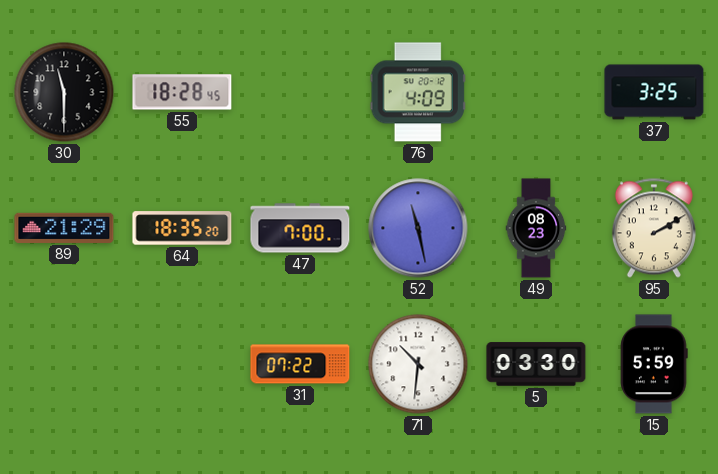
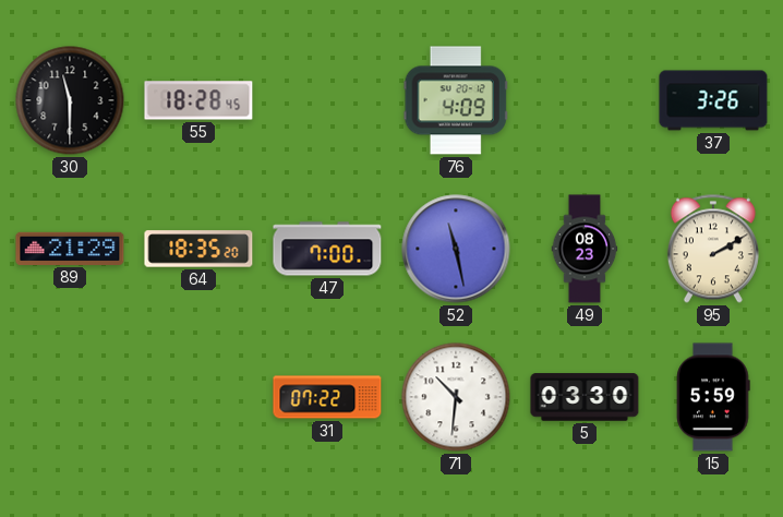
37: 3:25 -> 3:26 (713, 100)
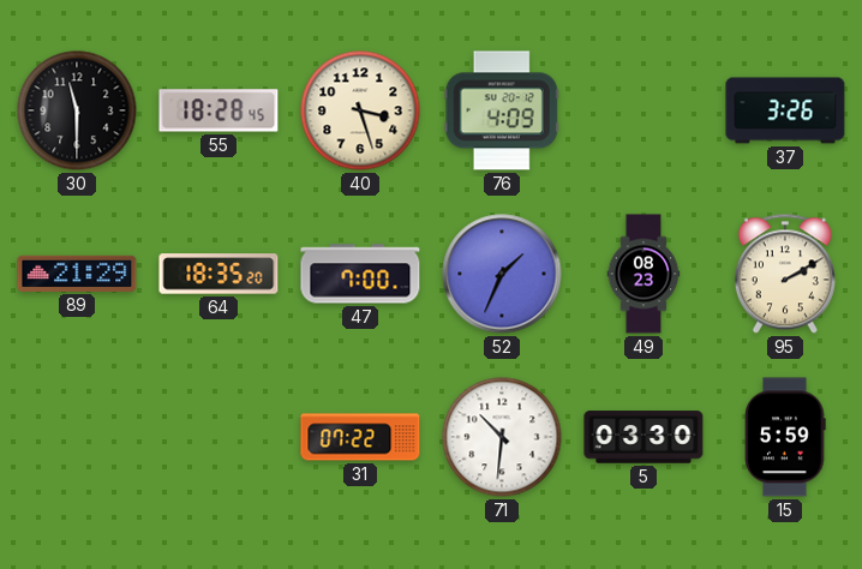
40: none -> 3:27 (360, 110)
52: 11:28 -> 1:34 (502, 274)
